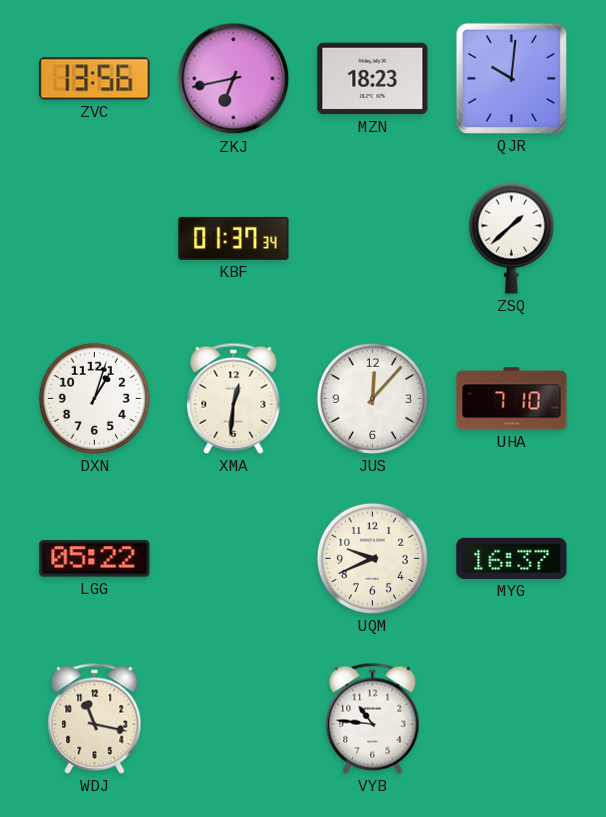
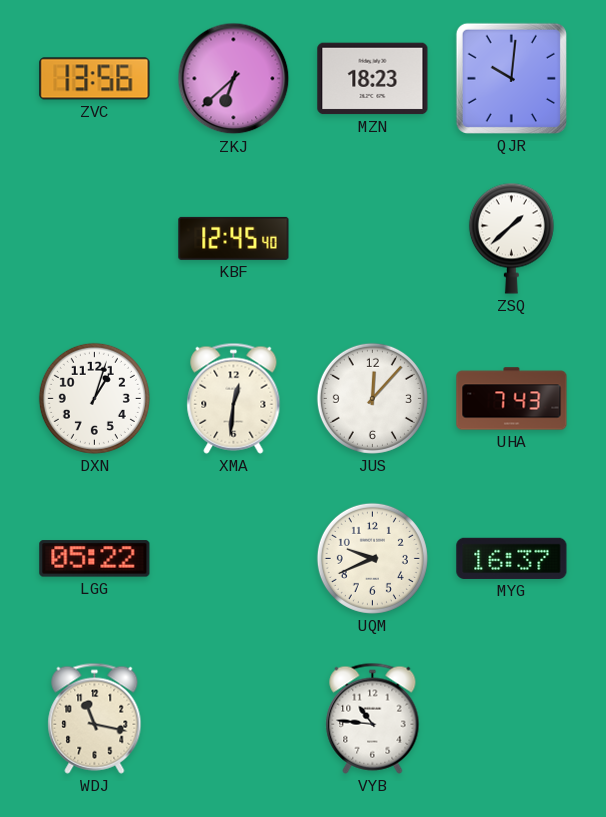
ZKJ: 6:43 -> 6:38 (234, 79)
KBF: 01:37 -> 12:45 (234, 238)
UHA: 7:10 -> 7:43 (512, 399)
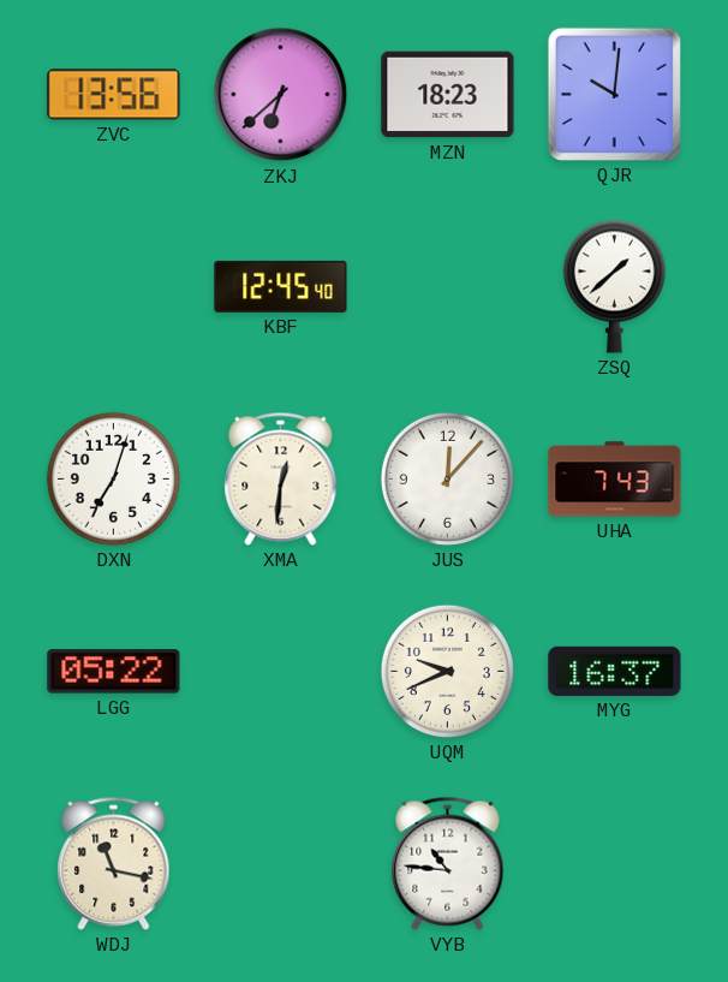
DXN: 1:03 -> 7:03 (113, 478)
